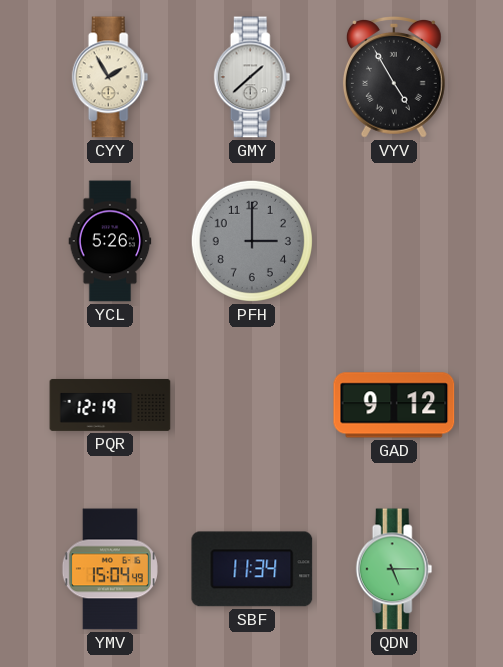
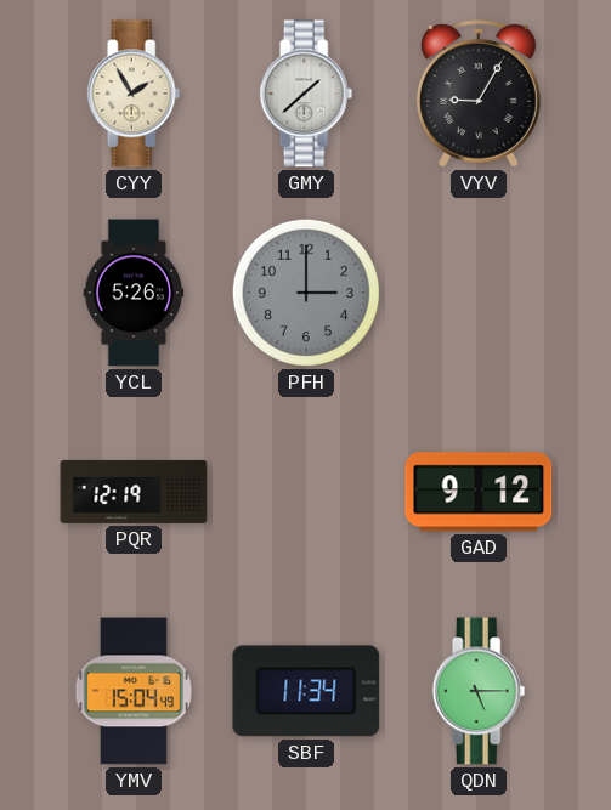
VYV: 4:55 -> 9:05 (479, 94)
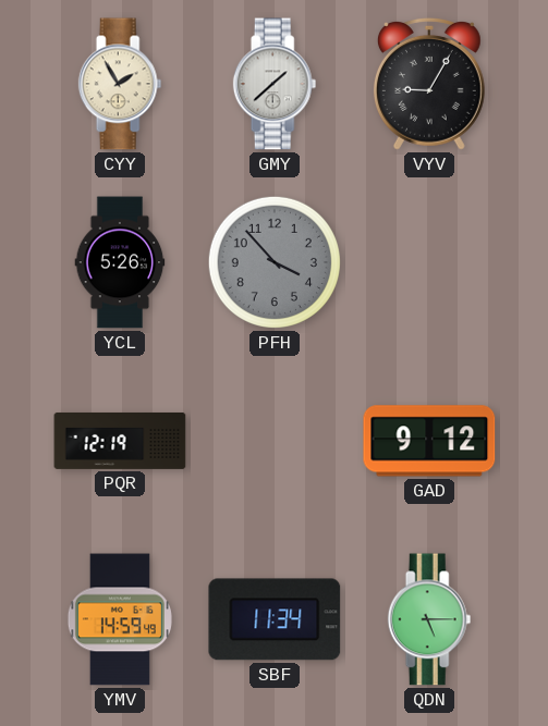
PFH: 3:00 -> 3:53 (275, 262)
YMV: 15:04 -> 14:59 (120, 619)
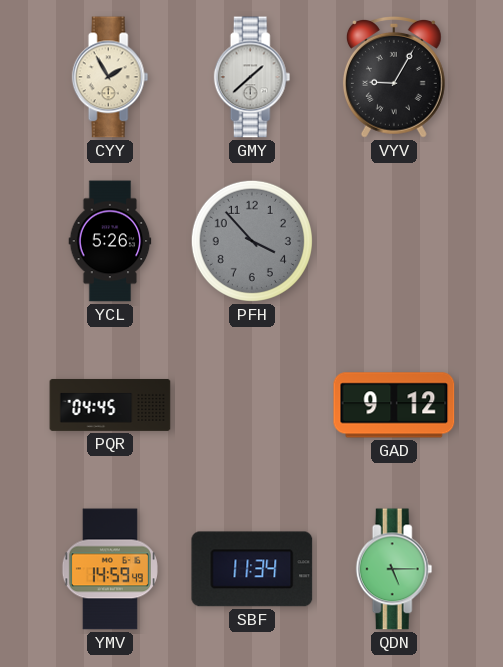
PQR: 12:19 -> 04:45 (110, 405)
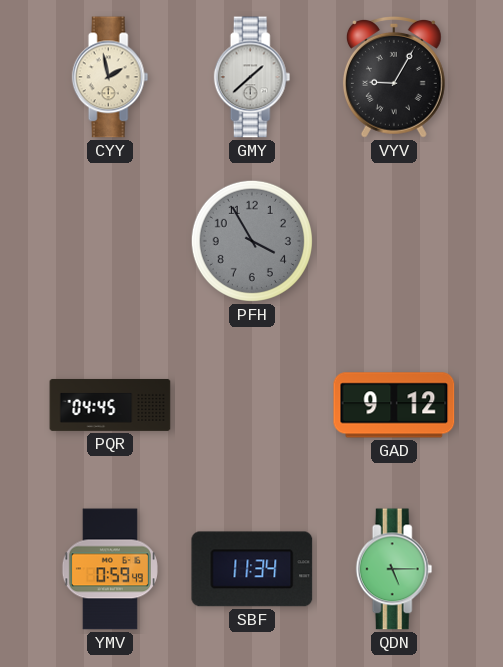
CYY: 1:55 -> 1:58 (110, 77)
YCL: 5:26 -> none (110, 241)
PFH: 3:53 -> 3:55 (252, 241)
YMV: 14:59 -> 0:59 (110, 569)
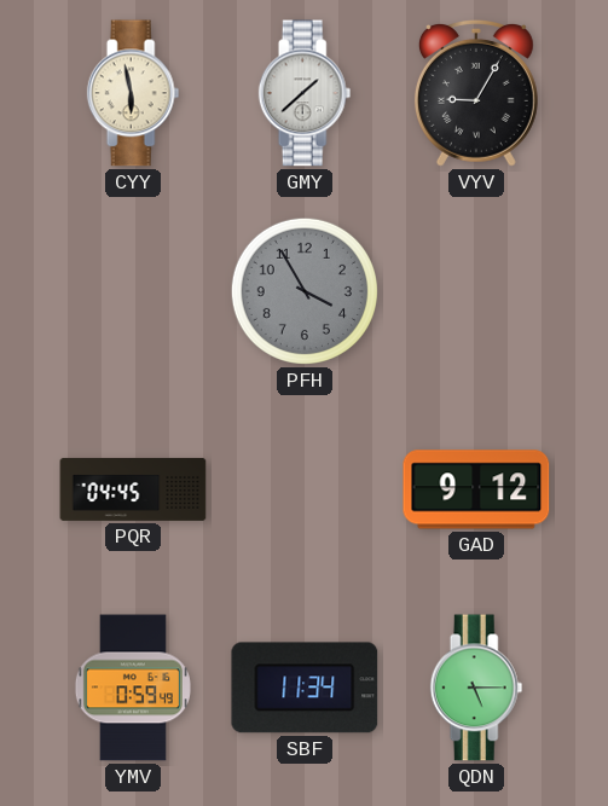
CYY: 1:58 -> 5:58 (133, 93)
